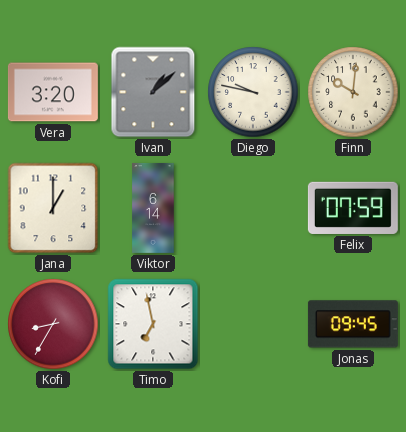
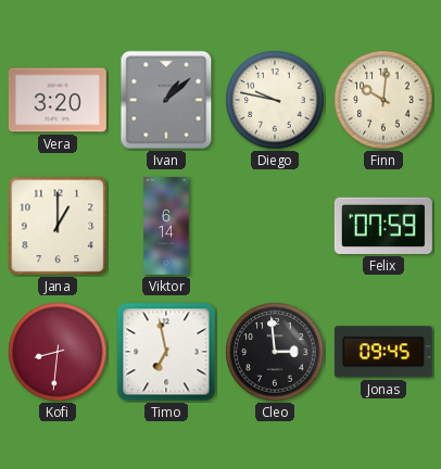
Kofi: 8:35 -> 8:31 (58, 352)
Cleo: none -> 2:59 (275, 352)
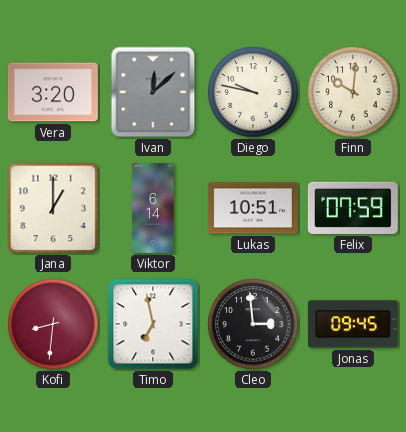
Ivan: 1:08 -> 12:08 (153, 92)
Lukas: none -> 10:51 (253, 208)
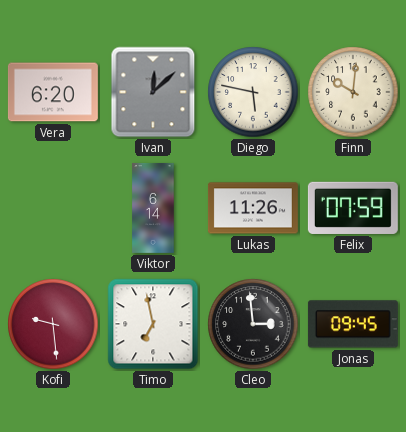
Vera: 3:20 -> 6:20 (53, 92)
Diego: 9:47 -> 5:47 (253, 92)
Jana: 1:00 -> none (53, 208)
Lukas: 10:51 -> 11:26 (253, 208)
Kofi: 8:31 -> 9:29 (53, 324)
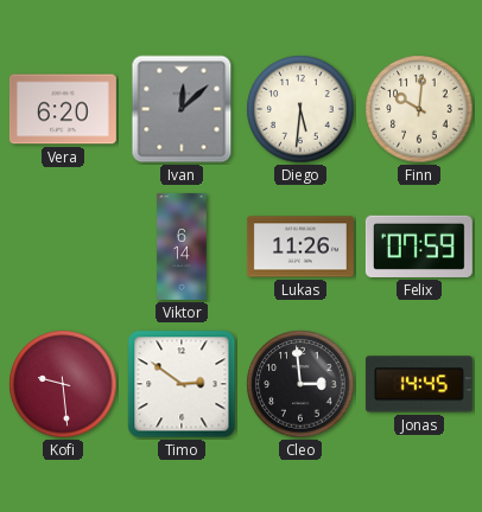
Diego: 5:47 -> 5:31 (300, 109)
Timo: 6:58 -> 2:51 (182, 384)
Jonas: 09:45 -> 14:45 (419, 384)
